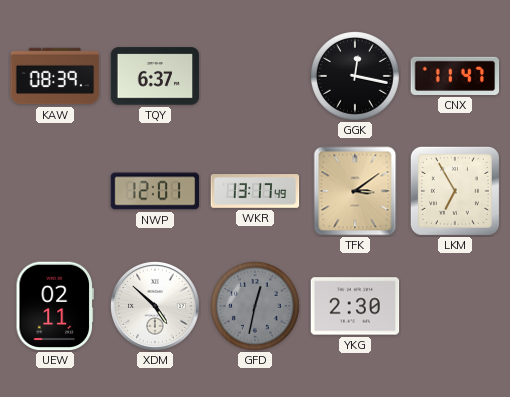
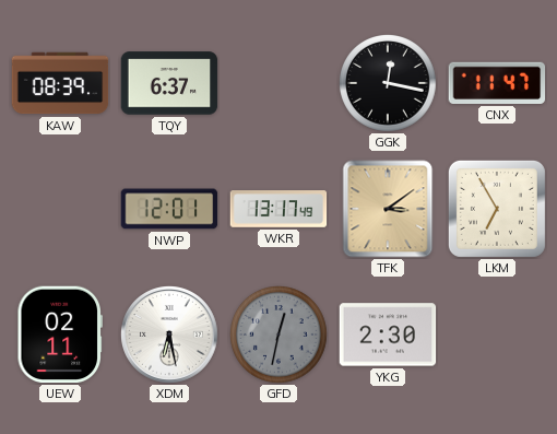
XDM: 4:52 -> 6:28 (170, 336)
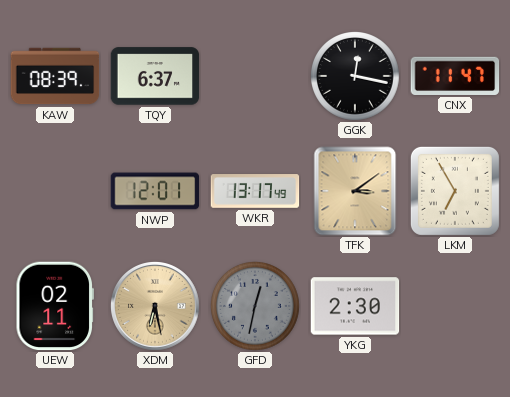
XDM dial: white -> champagne (156, 307)
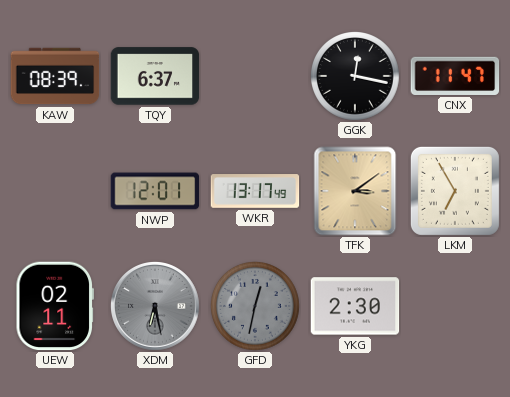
XDM dial: champagne -> grey (156, 307)
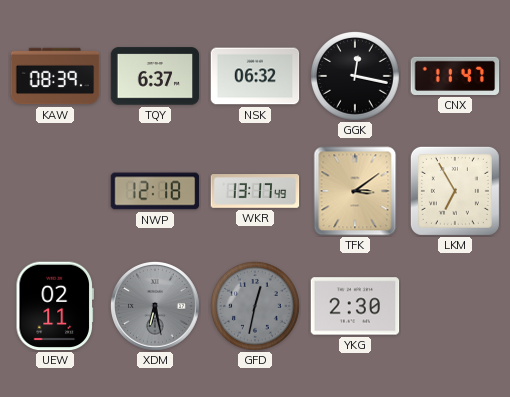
NSK: none -> 06:32 (255, 76)
NWP: 12:01 -> 12:18 (155, 191)
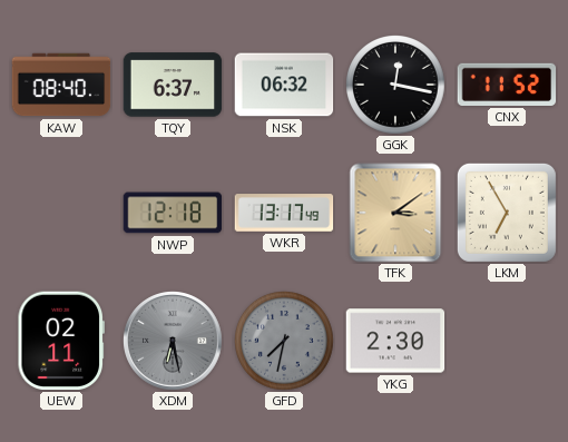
KAW: 08:39 -> 08:40 (61, 85)
CNX: 11:47 -> 11:52 (507, 85)
GFD: 12:32 -> 7:32 (285, 342)
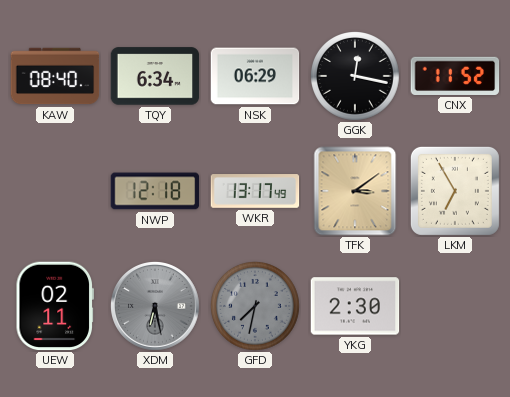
TQY: 6:37 -> 6:34 (155, 76)
NSK: 06:32 -> 06:29 (255, 76)
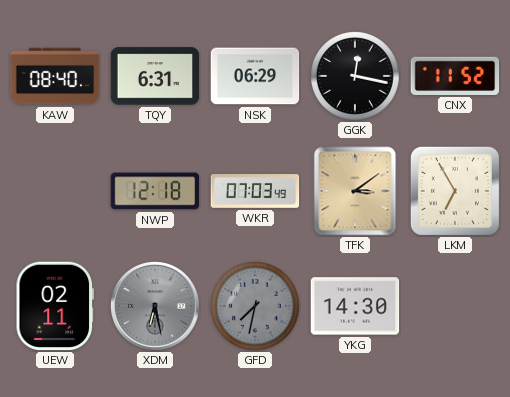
TQY: 6:34 -> 6:31 (155, 76)
WKR: 13:17 -> 07:03 (255, 191)
YKG: 2:30 -> 14:30 (355, 306)
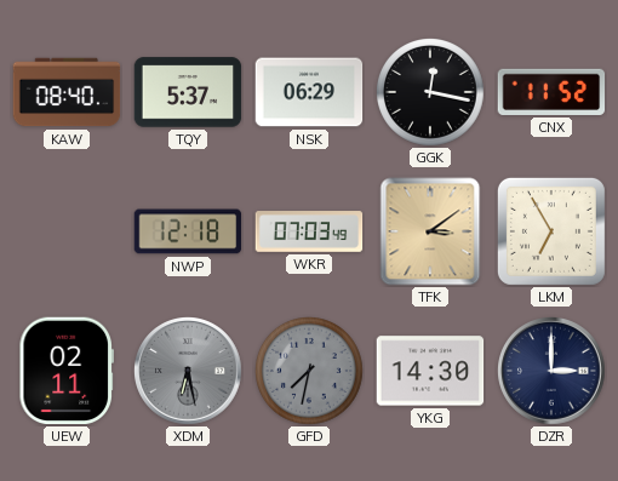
TQY: 6:31 -> 5:37 (188, 92)
DZR: none -> 3:00 (553, 372)
